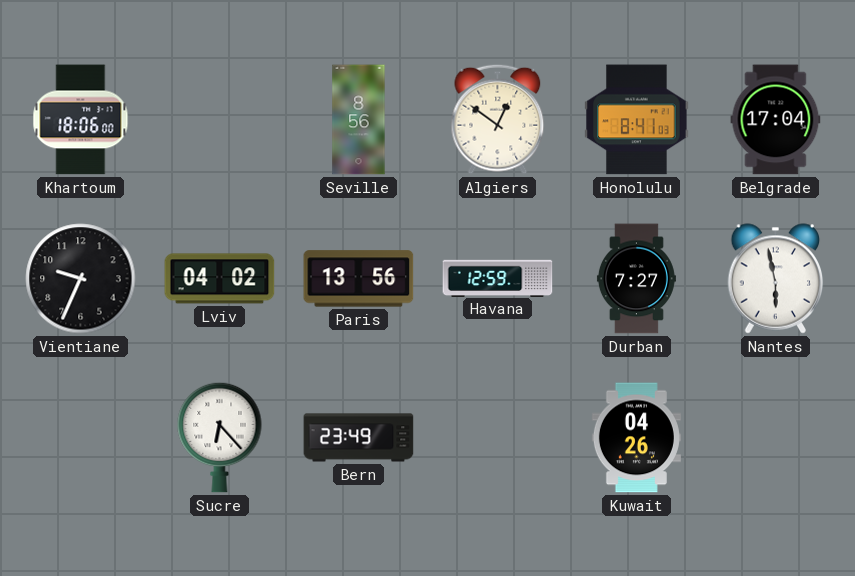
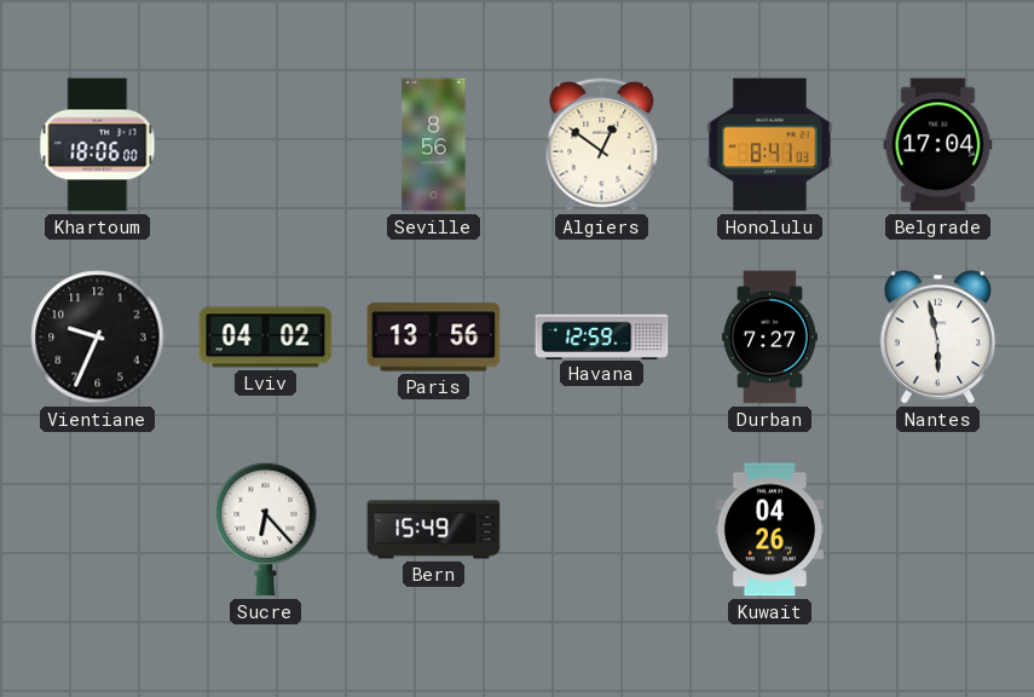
Bern: 23:49 -> 15:49 (434, 530)
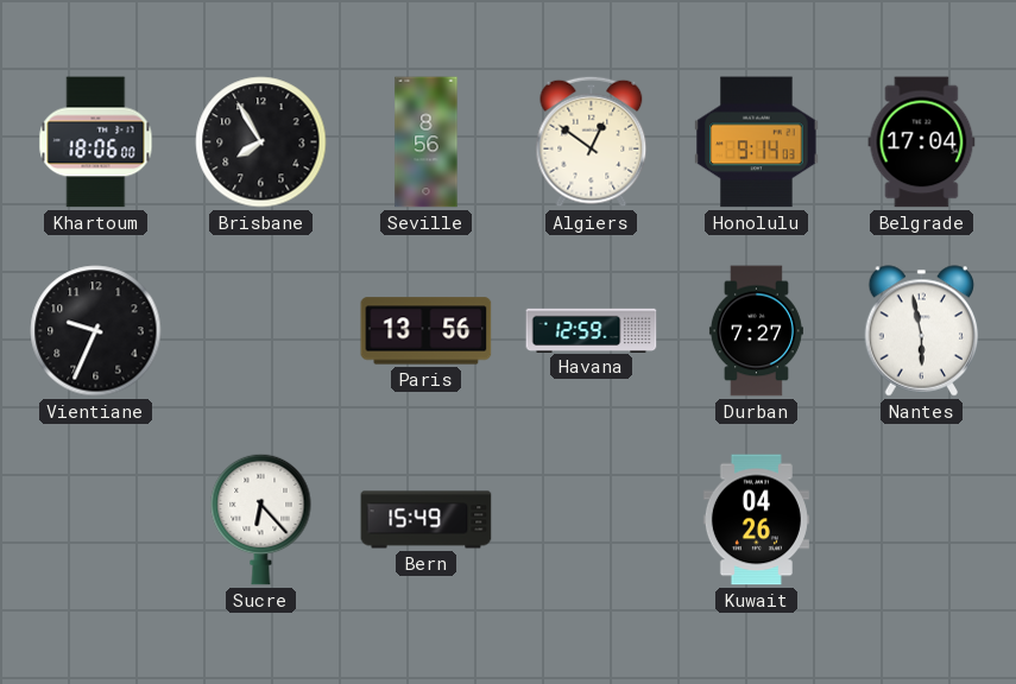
Brisbane: none -> 7:55 (261, 142)
Honolulu: 8:41 -> 9:14 (757, 142)
Lviv: 04:02 -> none (266, 338)
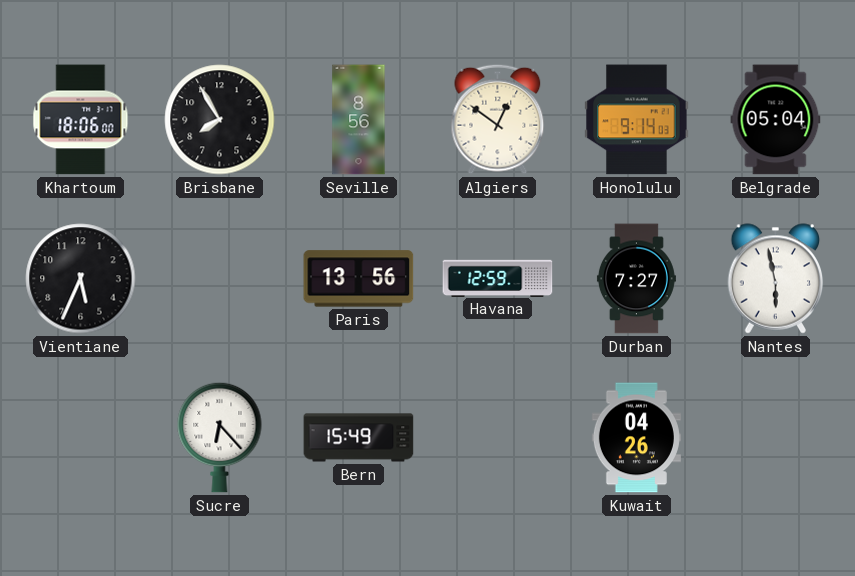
Belgrade: 17:04 -> 05:04 (776, 120)
Vientiane: 9:34 -> 5:34 (81, 279)
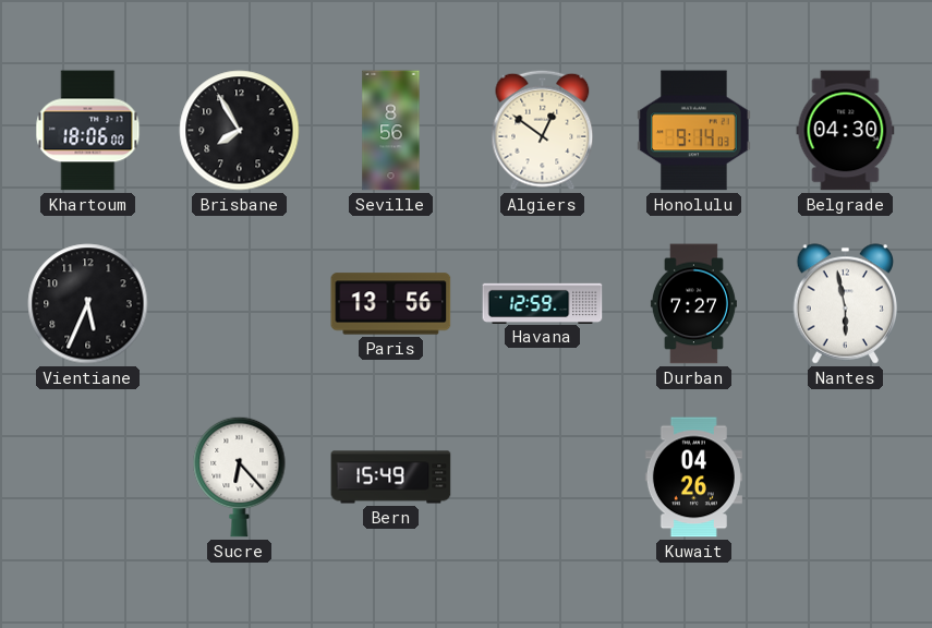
Belgrade: 05:04 -> 04:30 (846, 131)
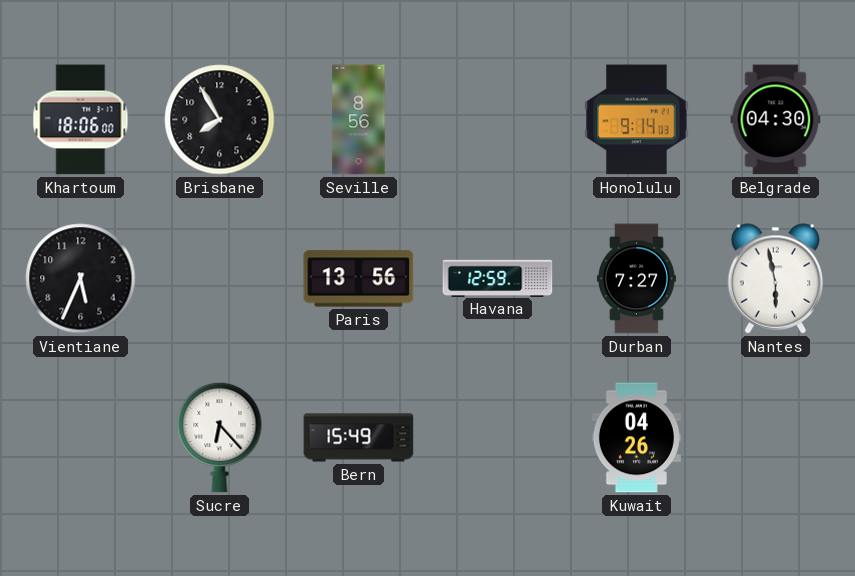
Algiers: 12:51 -> none (543, 130)
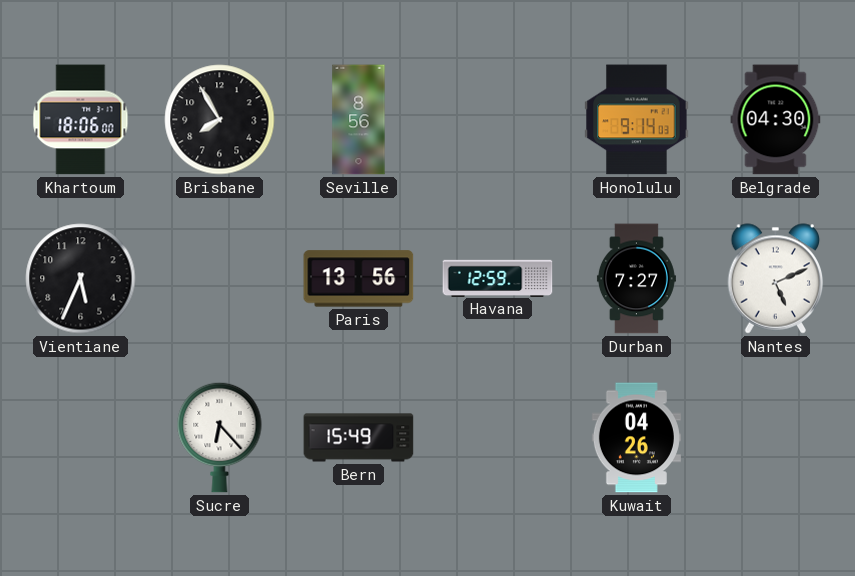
Nantes: 5:58 -> 5:11 (776, 279)
